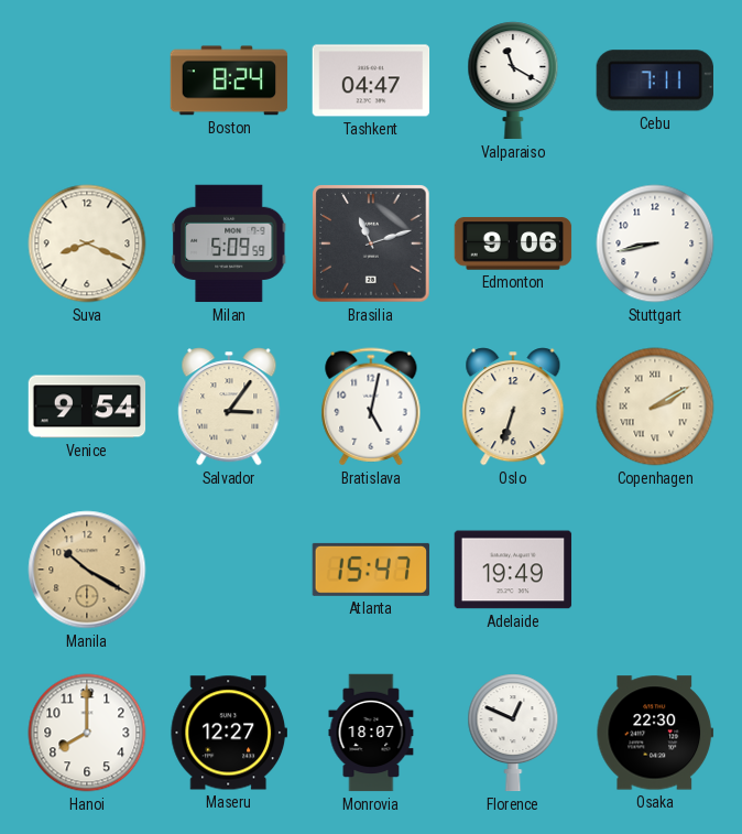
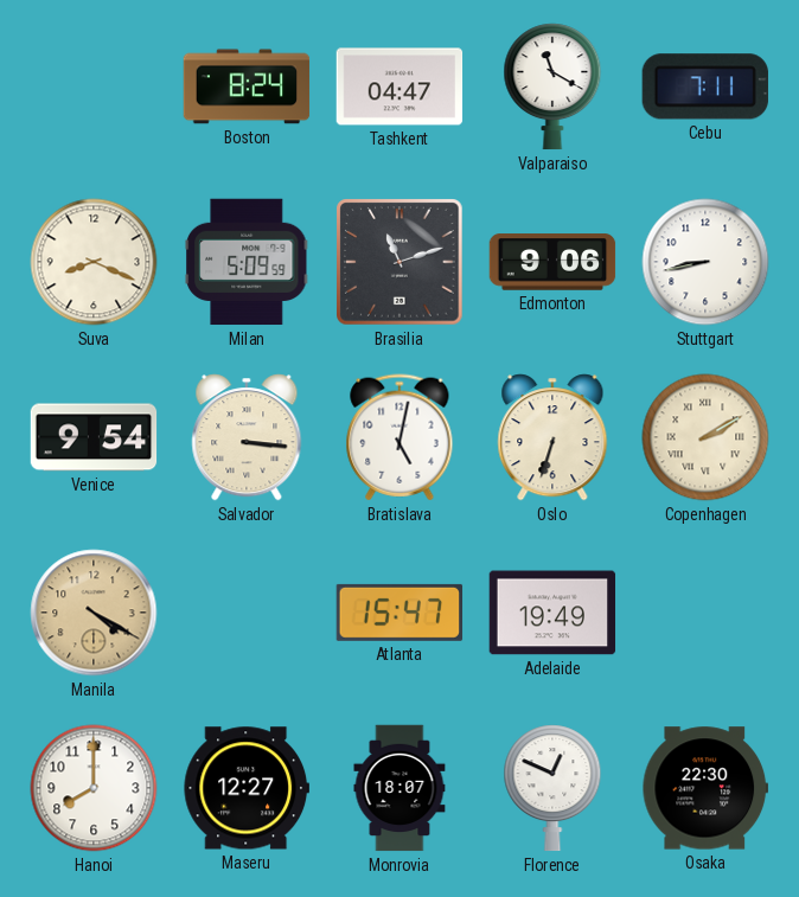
Salvador: 3:06 -> 3:16 (247, 437)
Manila: 10:20 -> 4:20 (94, 613)
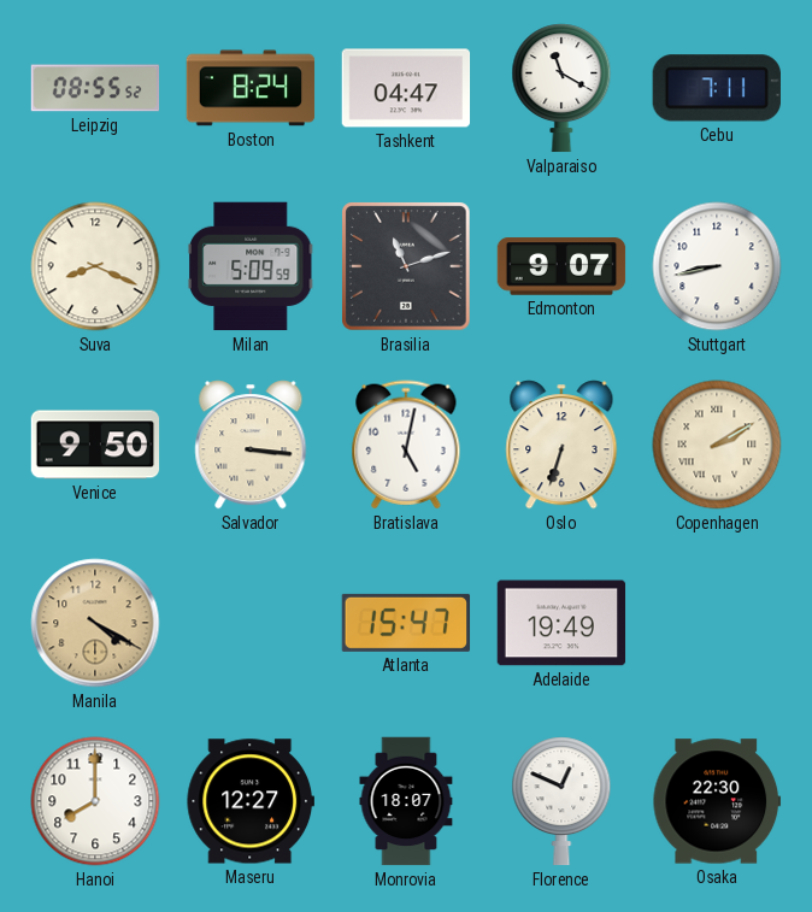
Leipzig: none -> 08:55 (95, 88)
Edmonton: 9:06 -> 9:07 (561, 266)
Venice: 9:54 -> 9:50 (95, 445)
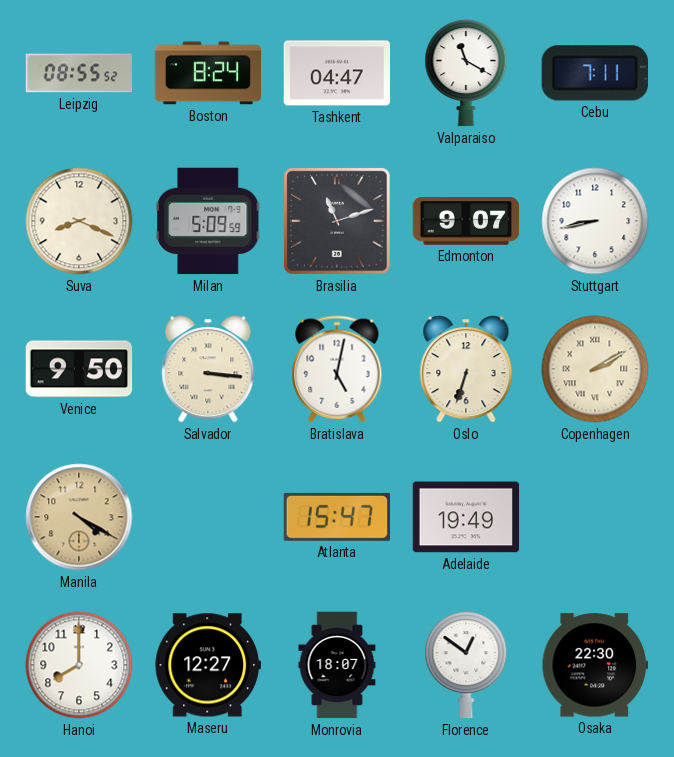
Florence: 12:49 -> 12:51 (466, 665)
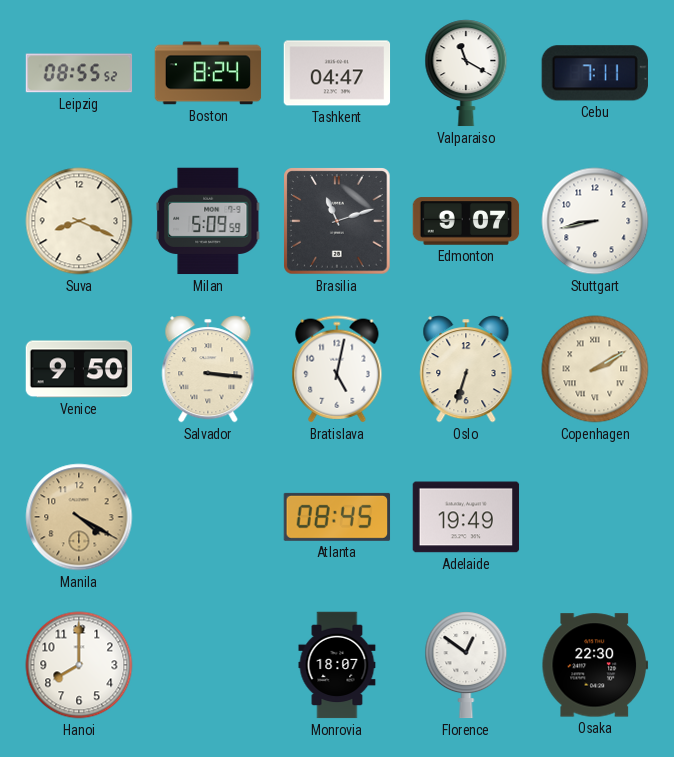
Atlanta: 15:47 -> 08:45 (337, 517)
Maseru: 12:27 -> none (207, 665)
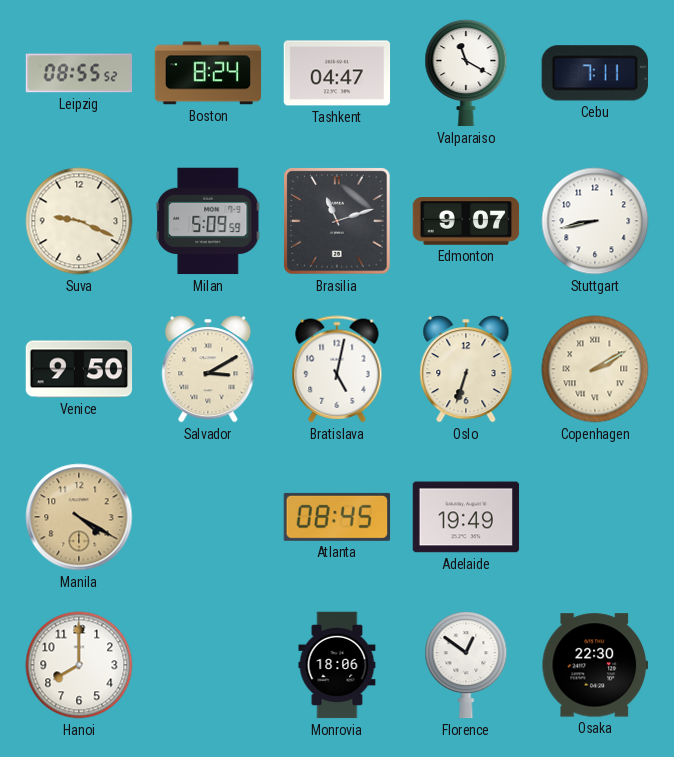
Suva: 8:19 -> 9:19 (79, 221)
Salvador: 3:16 -> 3:10 (208, 369)
Monrovia: 18:07 -> 18:06 (337, 665)
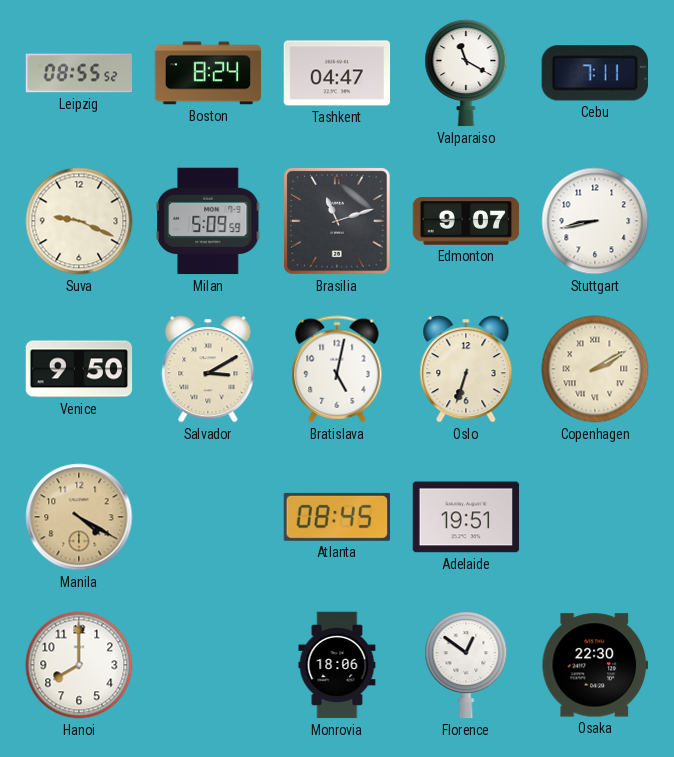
Adelaide: 19:49 -> 19:51 (466, 517)
